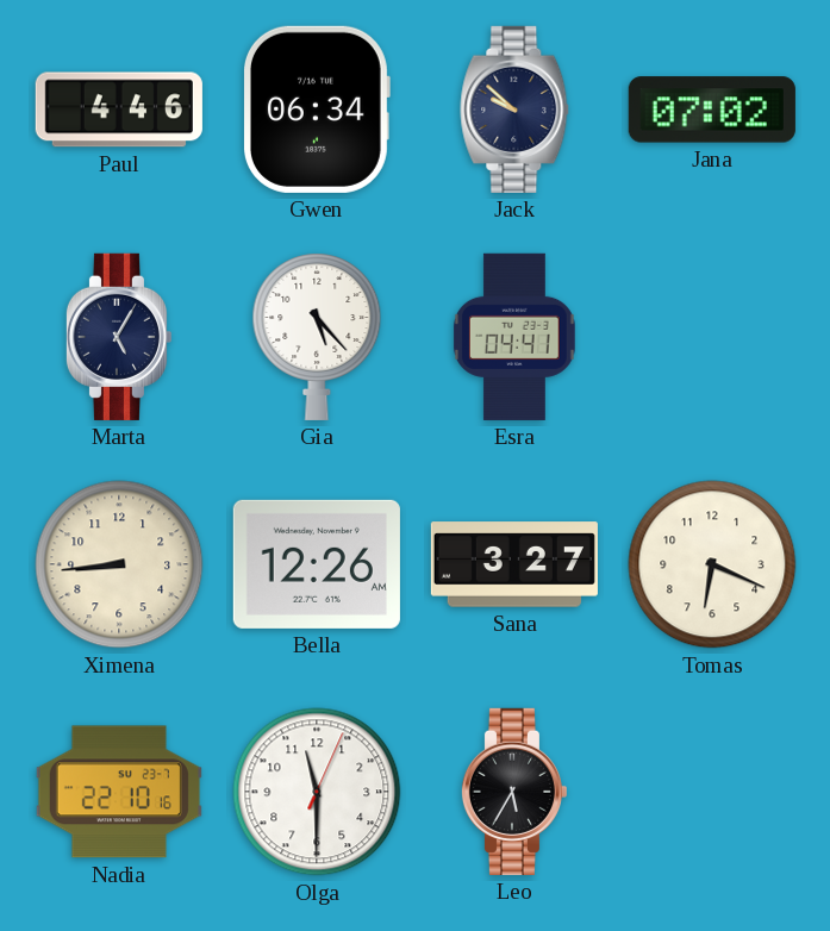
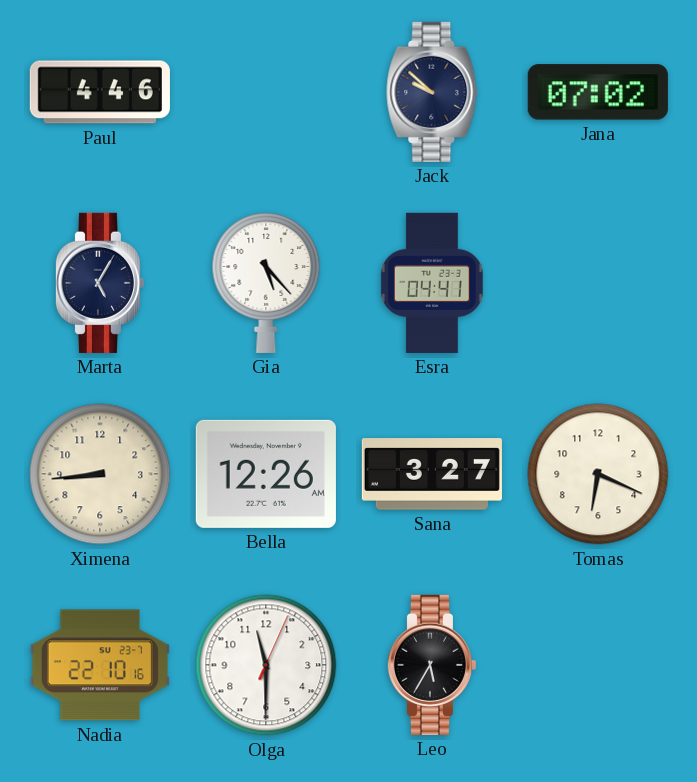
Gwen: 06:34 -> none (316, 110)
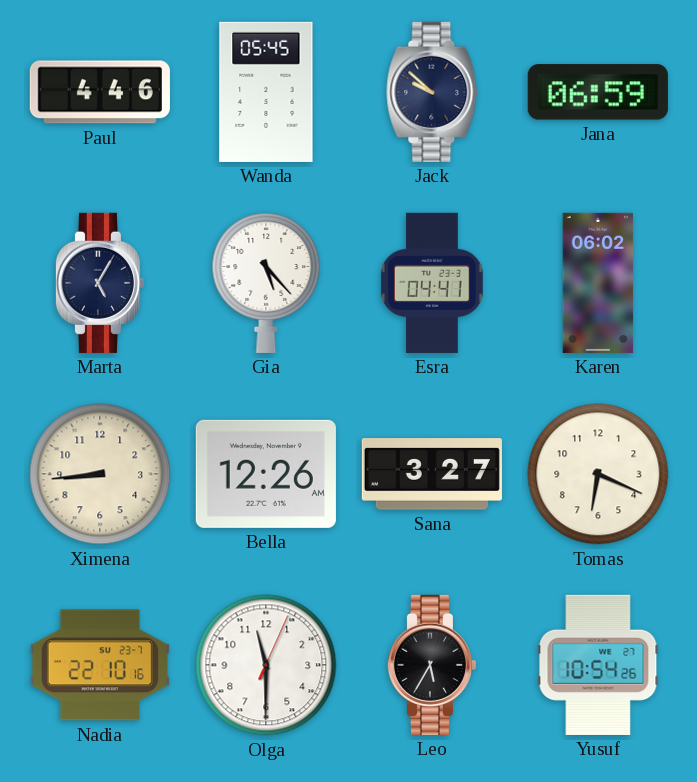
Wanda: none -> 05:45 (266, 92)
Jana: 07:02 -> 06:59 (598, 92)
Karen: none -> 06:02 (598, 283)
Yusuf: none -> 10:54 (598, 665)
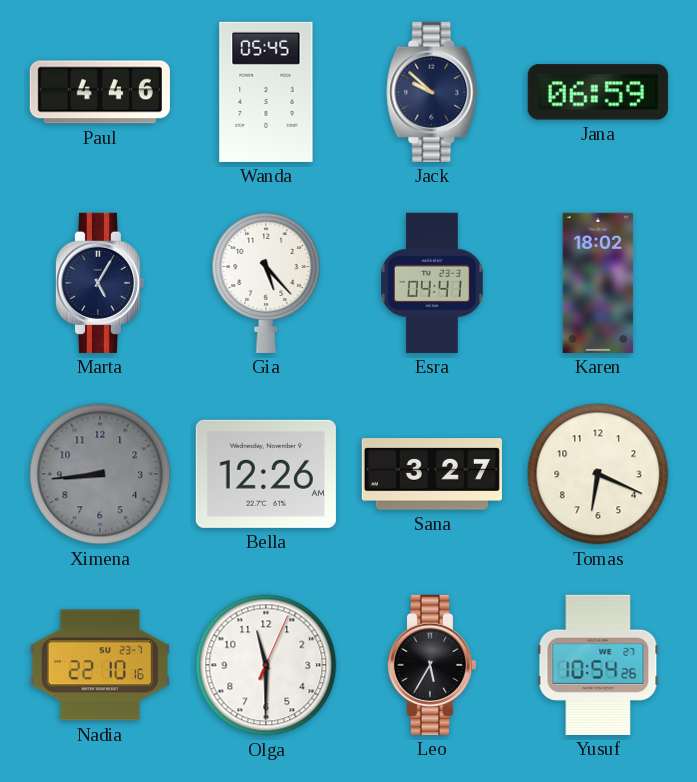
Karen: 06:02 -> 18:02 (598, 283)
Ximena dial: cream -> grey (100, 474)
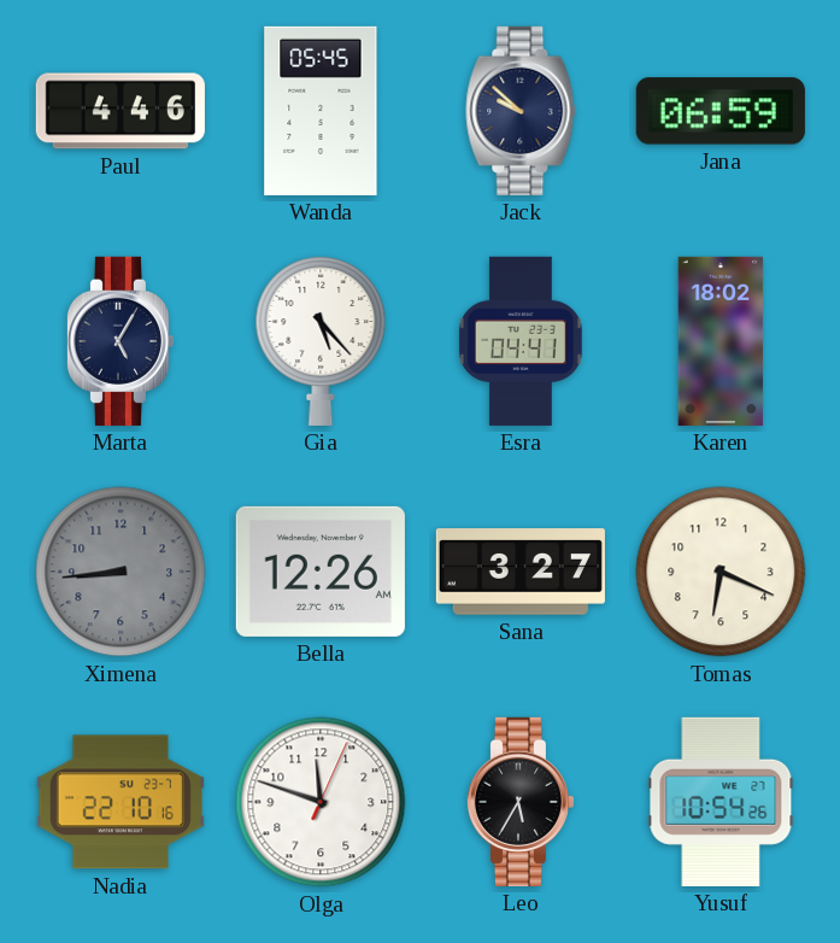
Olga: 11:30 -> 11:48 (321, 802)
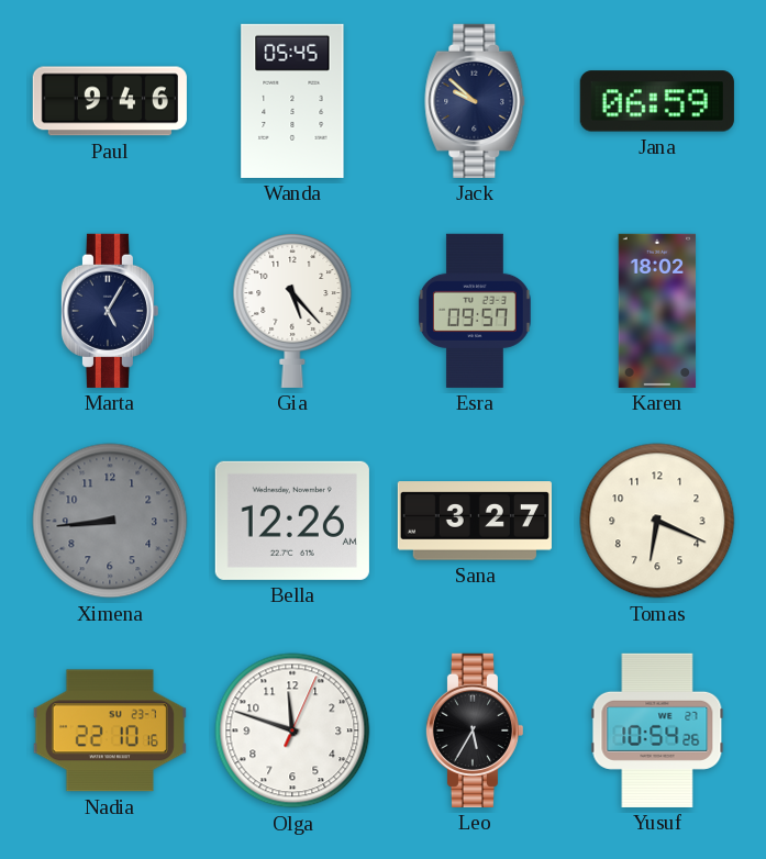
Paul: 4:46 -> 9:46 (110, 101)
Esra: 04:41 -> 09:57 (475, 311)
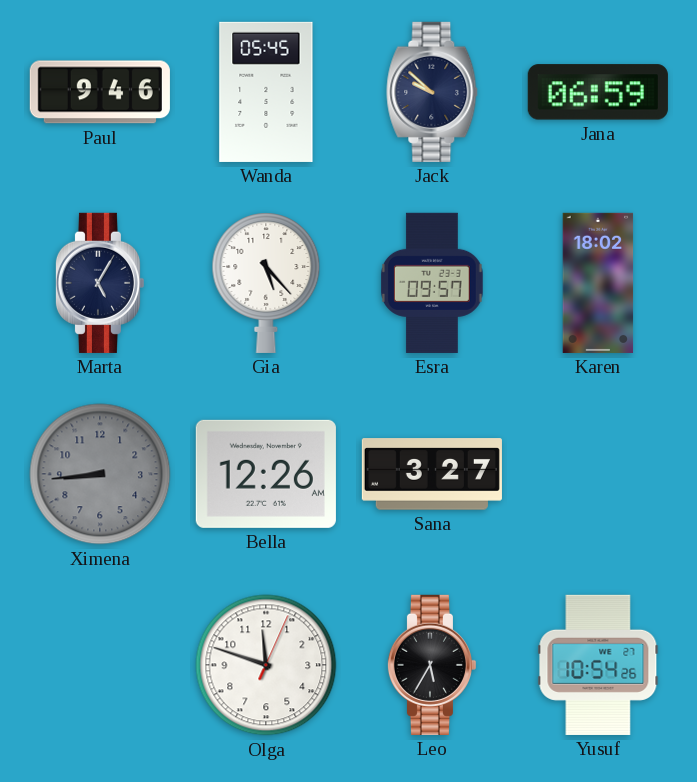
Tomas: 6:19 -> none (657, 521)
Nadia: 22:10 -> none (110, 730)
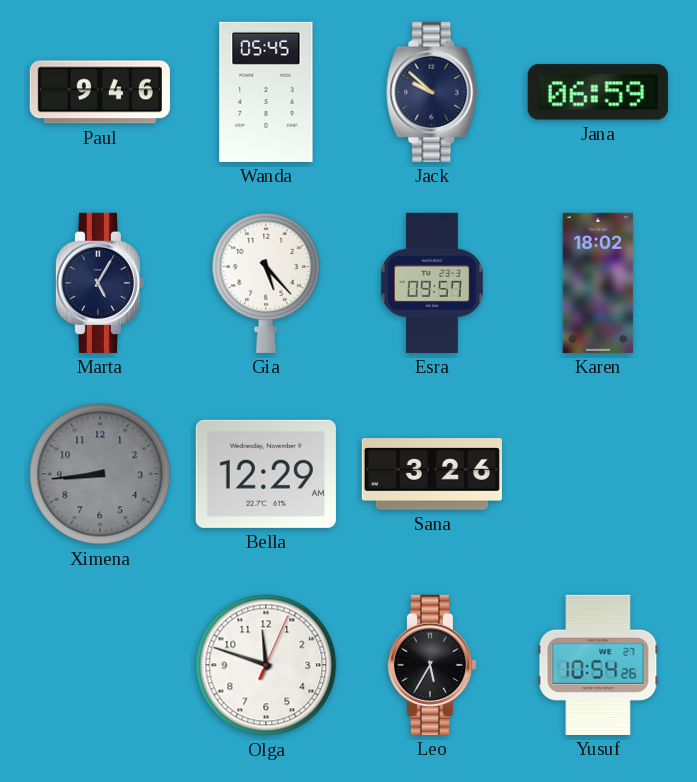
Bella: 12:26 -> 12:29 (266, 474)
Sana: 3:27 -> 3:26 (432, 474)
